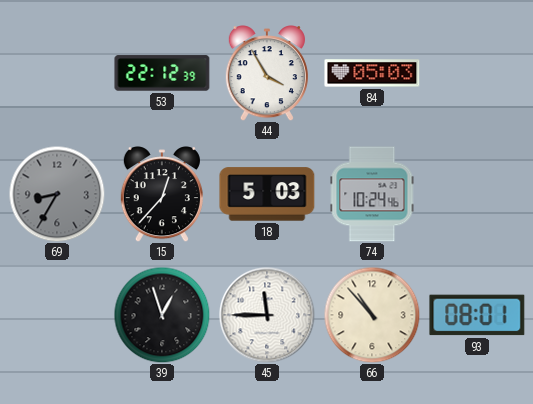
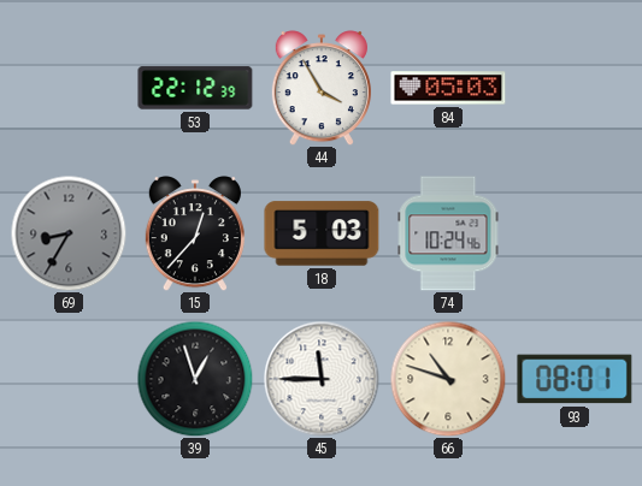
66: 10:53 -> 10:48 (448, 379)
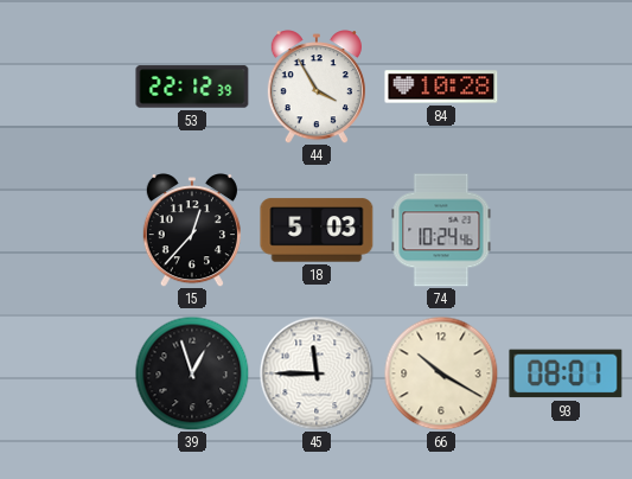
84: 05:03 -> 10:28 (441, 87)
69: 8:35 -> none (69, 233)
66: 10:48 -> 10:20 (441, 373)
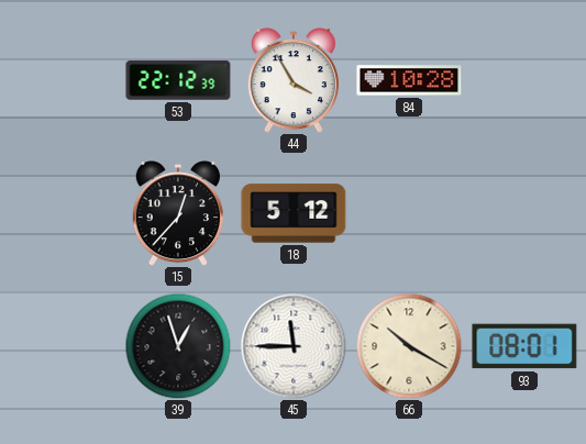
18: 5:03 -> 5:12 (294, 213)
74: 10:24 -> none (441, 230)
